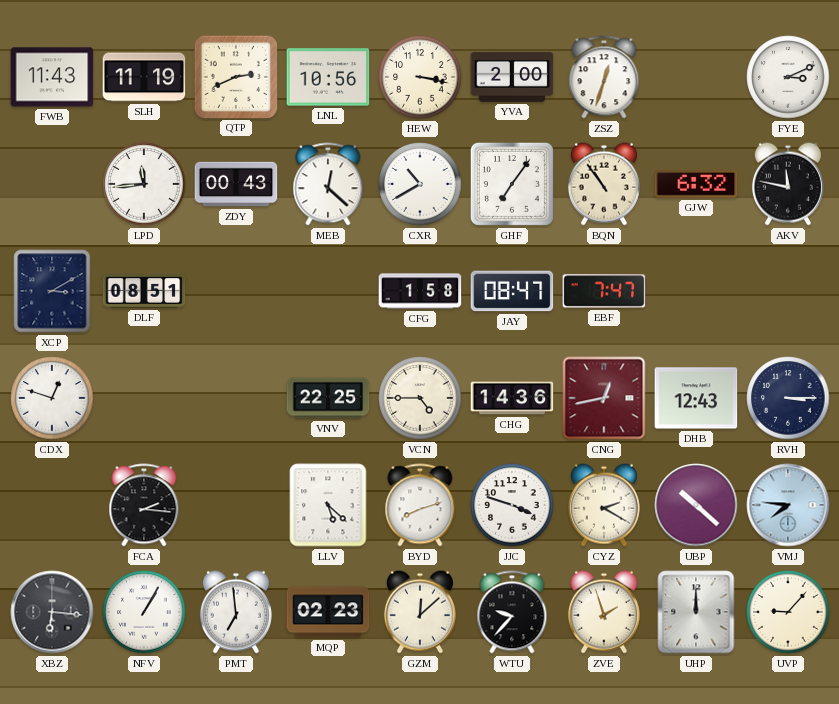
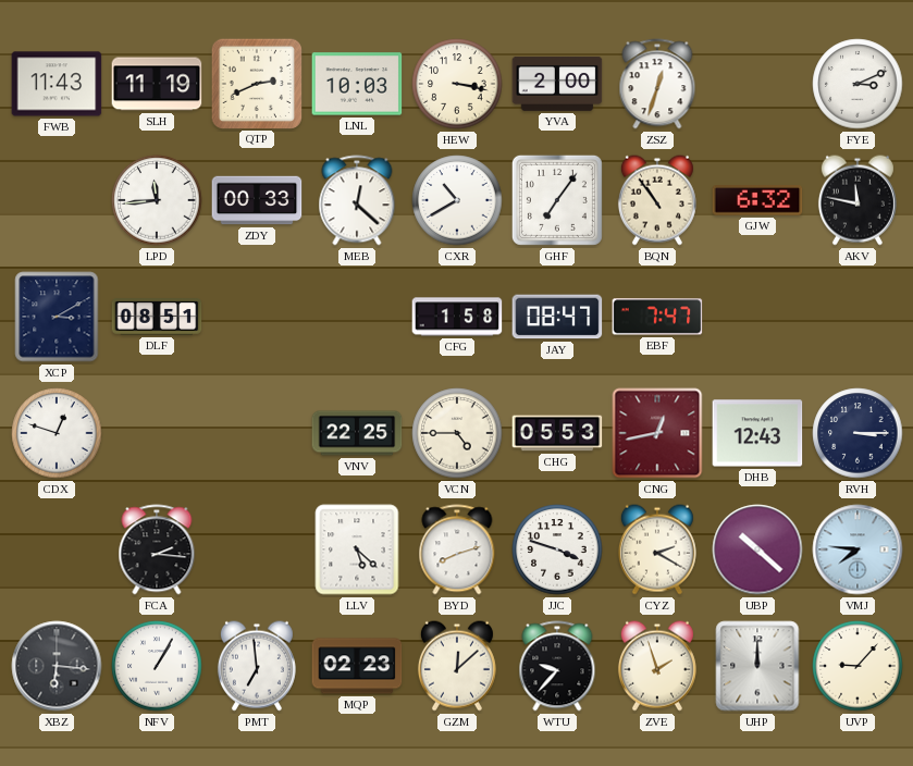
LNL: 10:56 -> 10:03 (357, 84)
ZDY: 00:43 -> 00:33 (257, 200)
CHG: 14:36 -> 05:53 (557, 433)
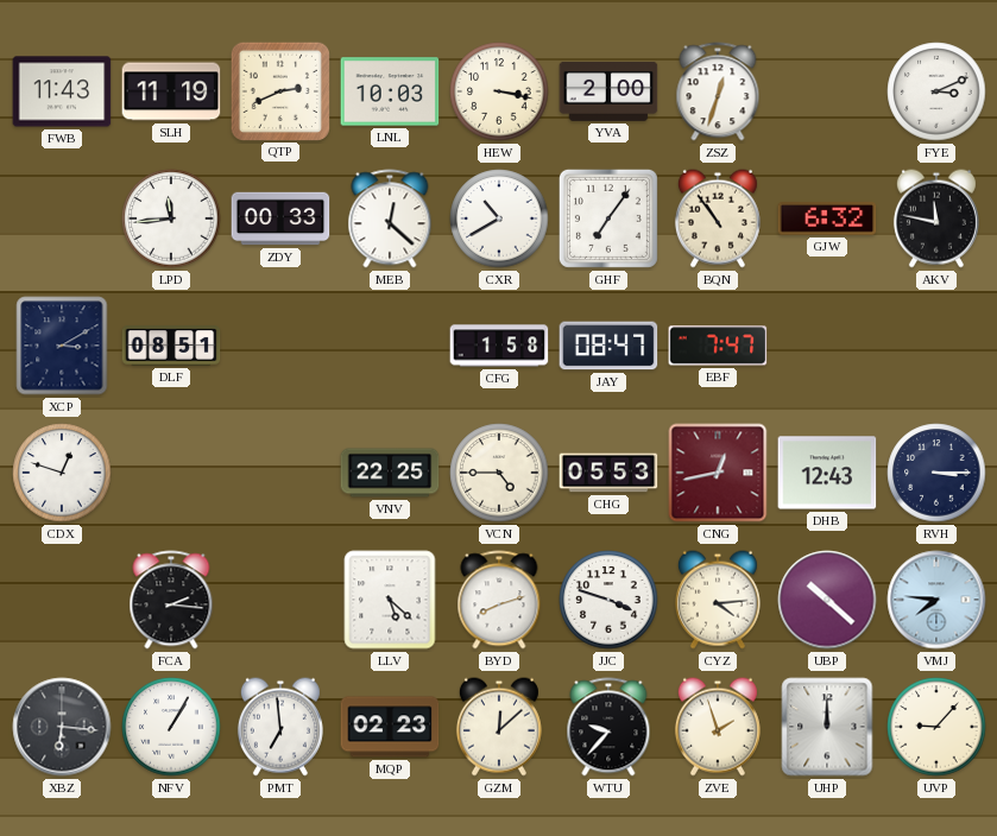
CYZ: 2:20 -> 4:14 (718, 600)
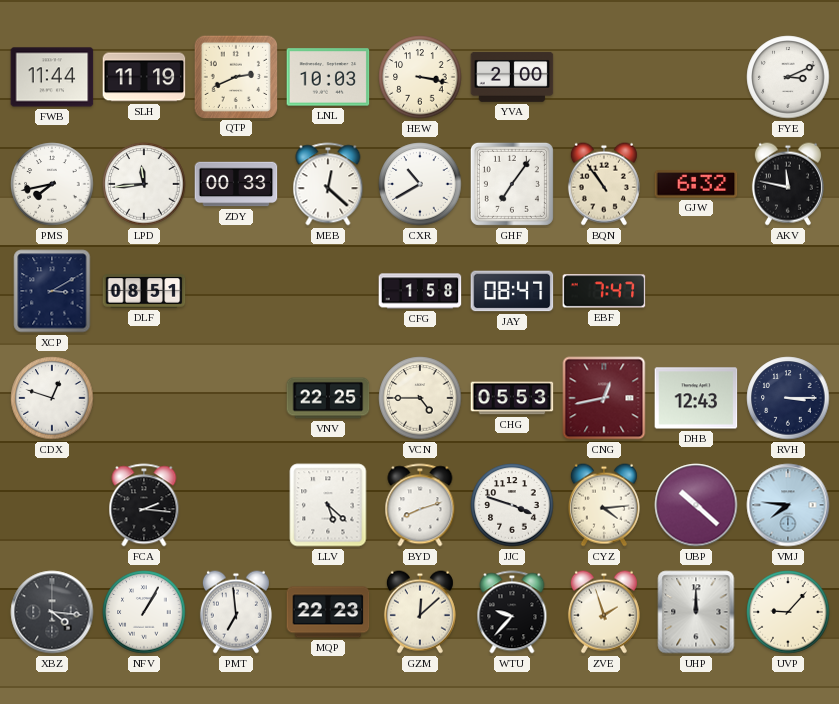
FWB: 11:43 -> 11:44 (52, 77)
ZSZ: 12:33 -> none (718, 91)
PMS: none -> 7:43 (52, 184)
XBZ: 6:16 -> 4:16 (52, 612)
MQP: 02:23 -> 22:23 (328, 612)
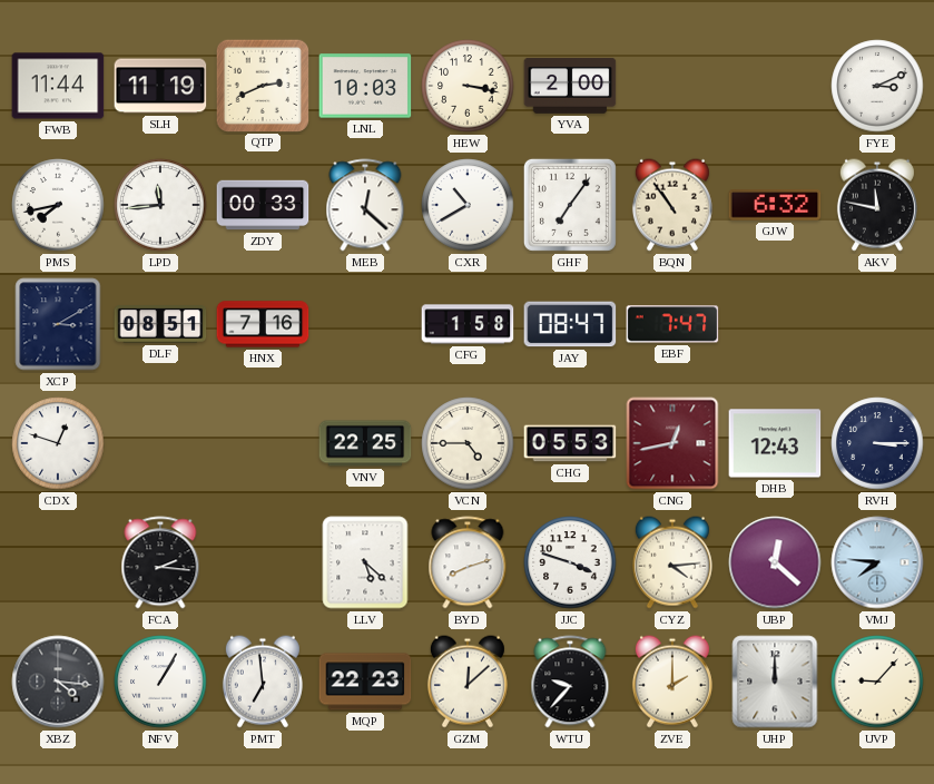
HNX: none -> 7:16 (263, 324)
UBP: 10:22 -> 12:22 (775, 562)
ZVE: 1:57 -> 2:00 (672, 682)
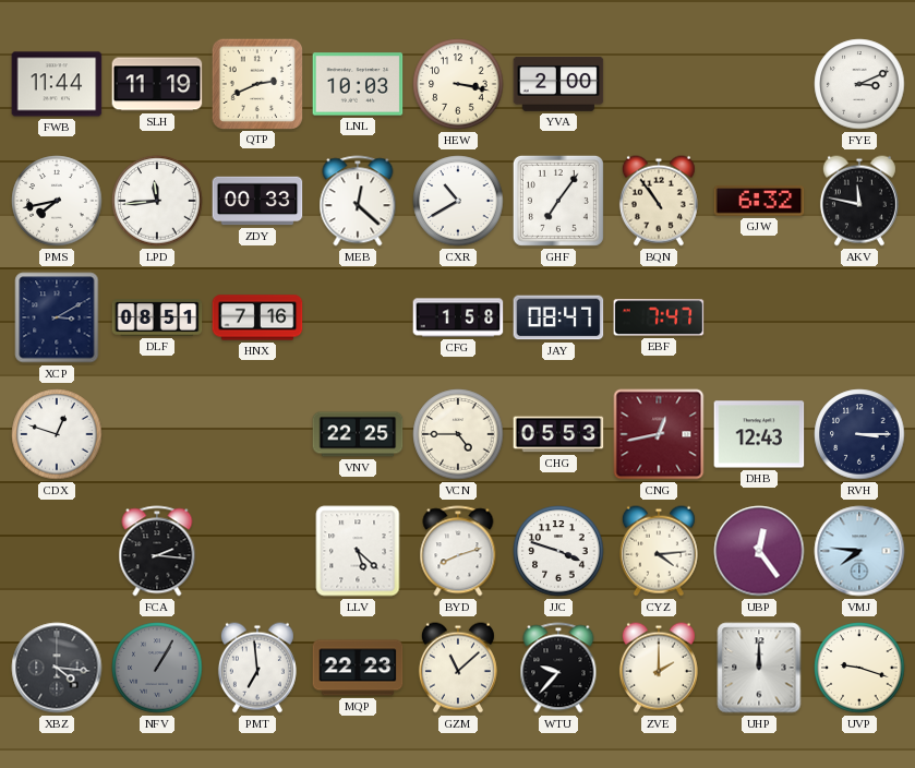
UBP: 12:22 -> 12:24 (759, 551)
NFV dial: white -> grey (157, 668)
GZM: 12:08 -> 11:08 (458, 668)
UVP: 9:07 -> 9:18 (859, 668)
